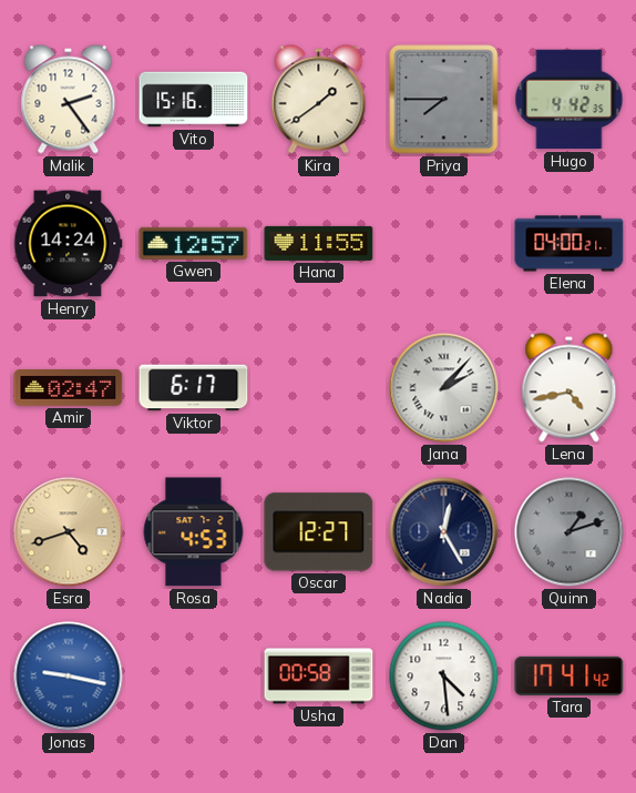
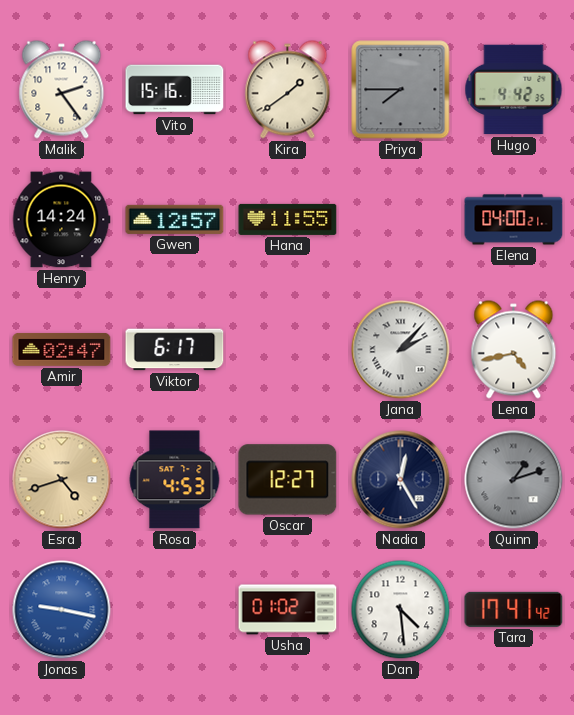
Usha: 00:58 -> 01:02 (288, 610)
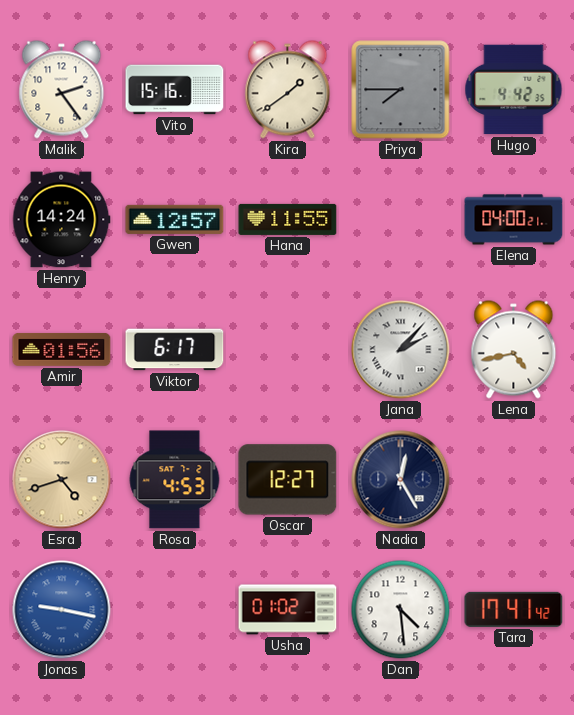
Amir: 02:47 -> 01:56 (62, 349)
Quinn: 1:12 -> none (514, 480)
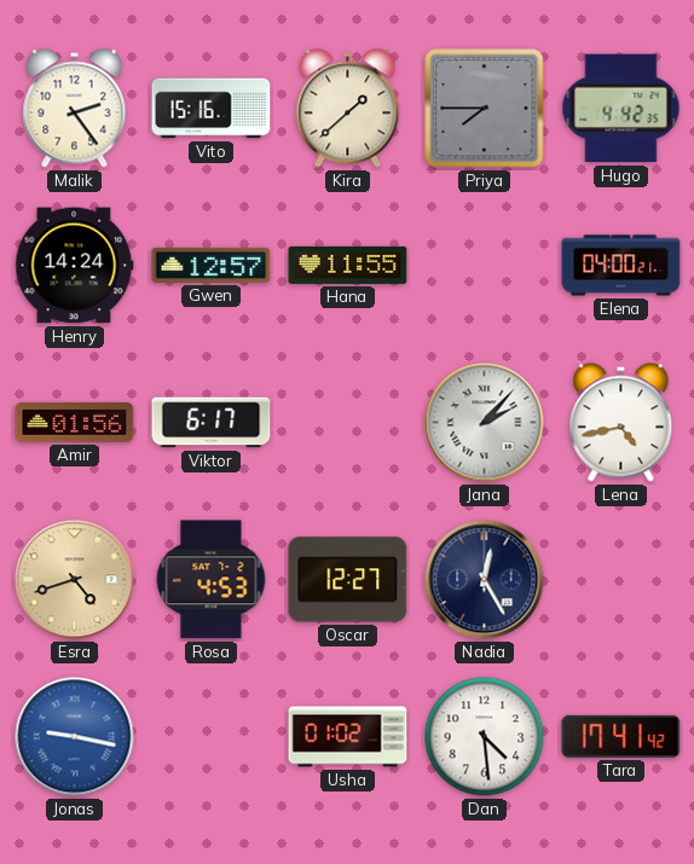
Kira: 1:39 -> 1:38 (348, 109)
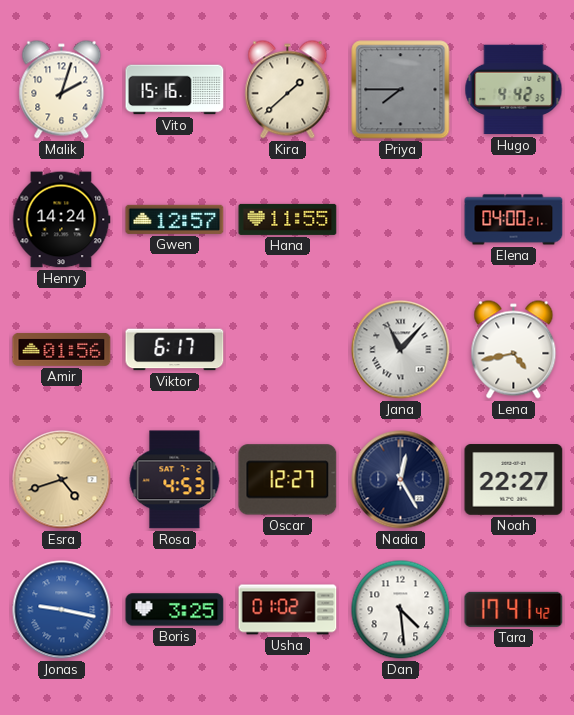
Malik: 2:24 -> 2:03 (62, 90)
Jana: 2:07 -> 11:07 (401, 350)
Noah: none -> 22:27 (514, 480)
Boris: none -> 3:25 (175, 610)
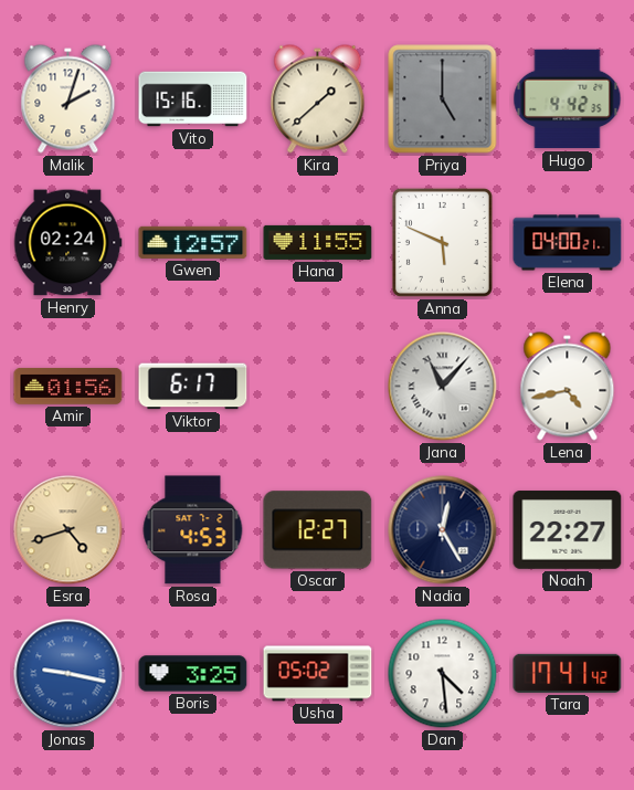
Priya: 7:45 -> 5:00 (443, 99)
Henry: 14:24 -> 02:24 (67, 243)
Anna: none -> 5:49 (442, 242)
Usha: 01:02 -> 05:02 (318, 674)
